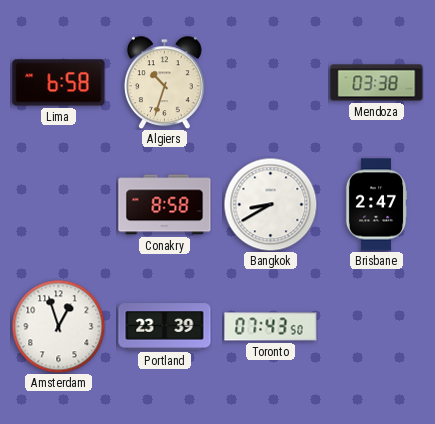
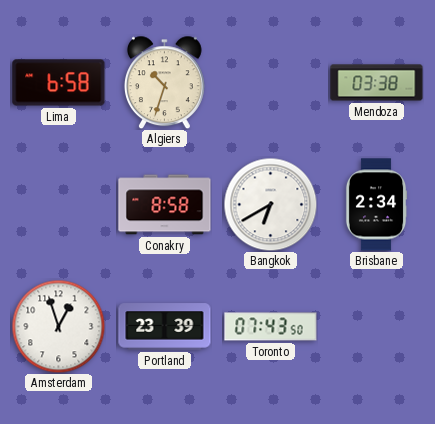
Bangkok: 8:40 -> 6:40 (270, 204)
Brisbane: 2:47 -> 2:34 (376, 205)
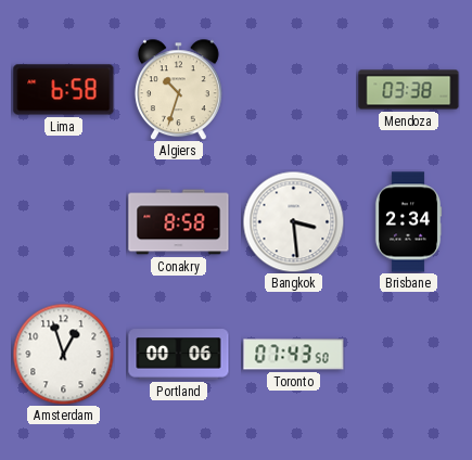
Bangkok: 6:40 -> 3:29 (293, 221)
Portland: 23:39 -> 00:06 (179, 355)
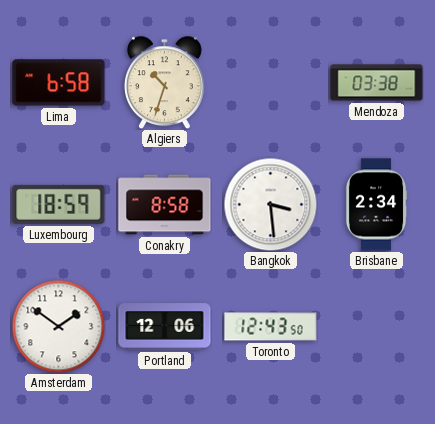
Luxembourg: none -> 18:59 (59, 204)
Amsterdam: 12:57 -> 1:51 (58, 326)
Portland: 00:06 -> 12:06 (165, 327)
Toronto: 07:43 -> 12:43 (271, 327)
